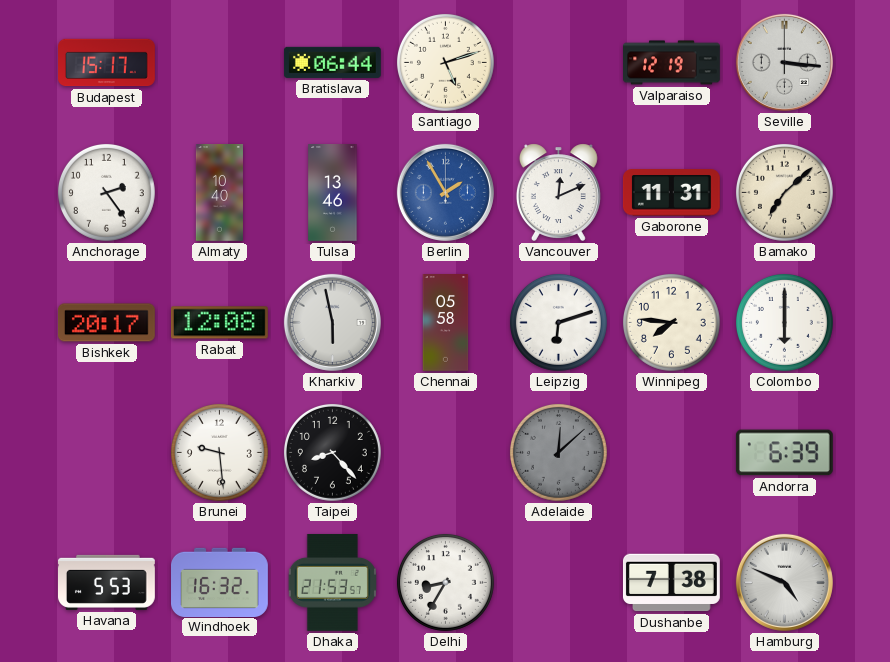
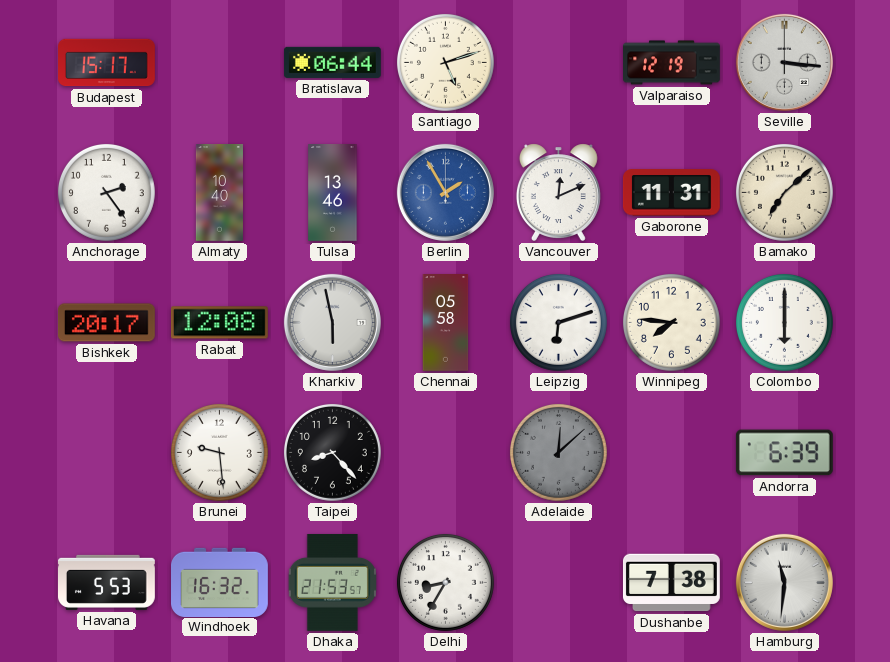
Hamburg: 4:49 -> 11:31 (784, 582)
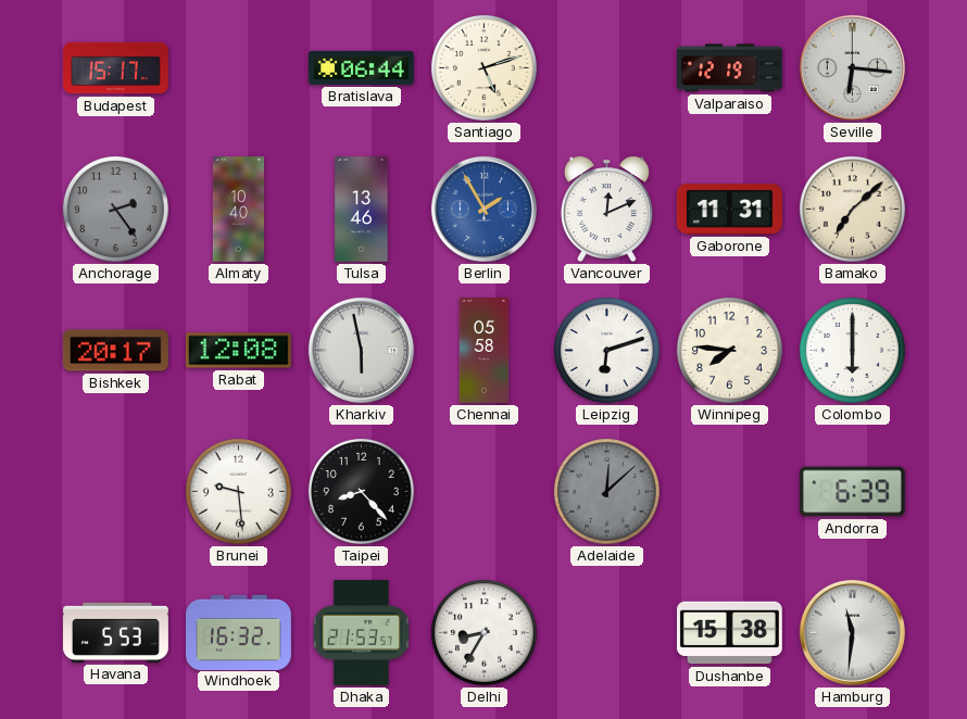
Seville: 3:16 -> 6:16 (852, 67)
Anchorage dial: white -> grey (115, 209)
Dushanbe: 7:38 -> 15:38 (729, 633)
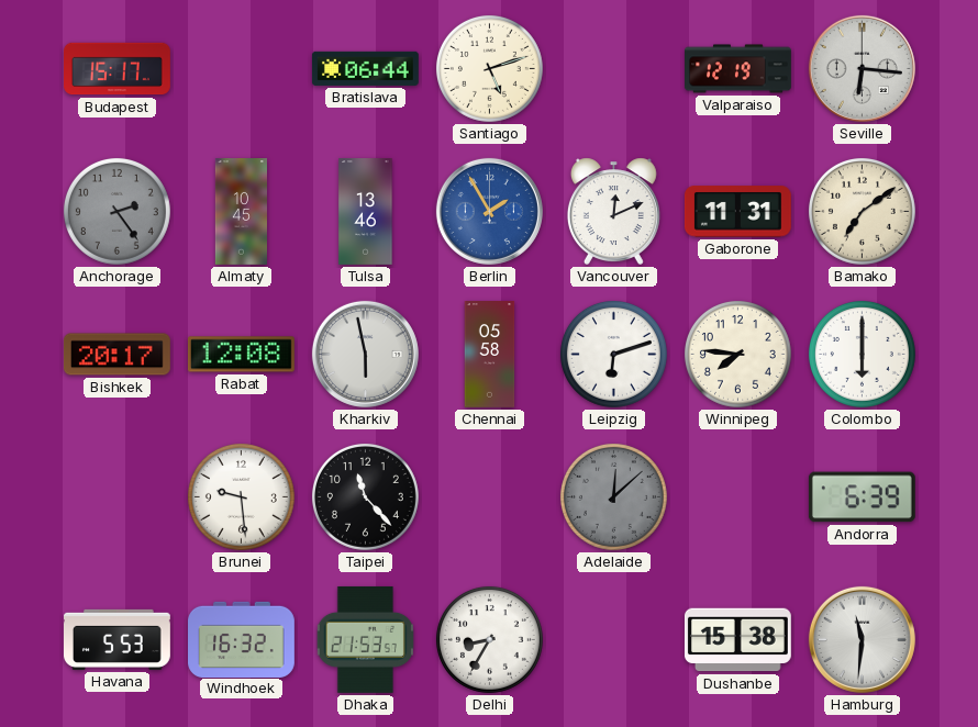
Almaty: 10:40 -> 10:45 (241, 212)
Bamako: 7:08 -> 7:09 (862, 211)
Taipei: 8:23 -> 11:23 (365, 496)
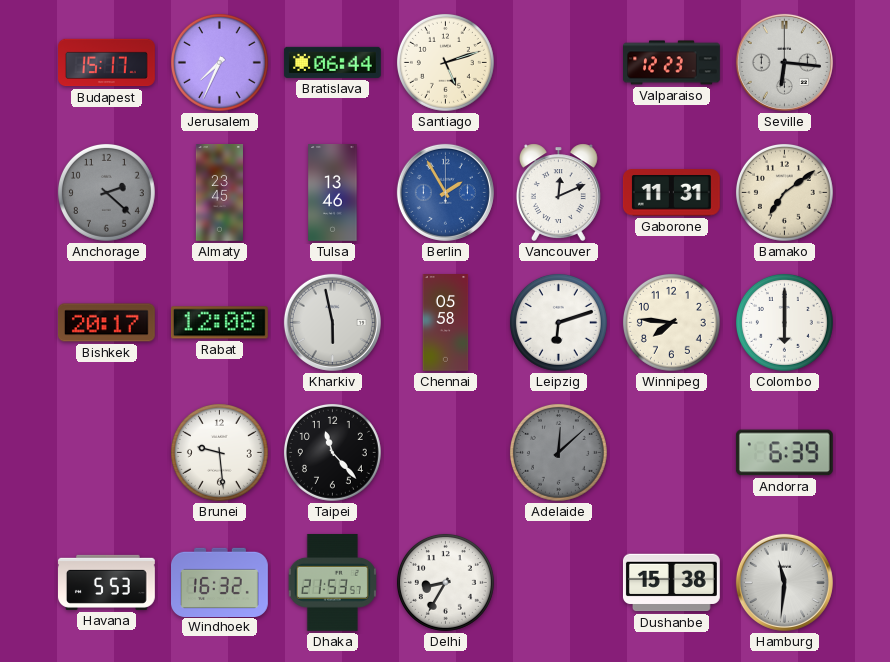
Jerusalem: none -> 7:34 (219, 62)
Valparaiso: 12:19 -> 12:23 (672, 63)
Anchorage: 2:24 -> 2:22 (106, 192)
Almaty: 10:45 -> 23:45 (219, 193)
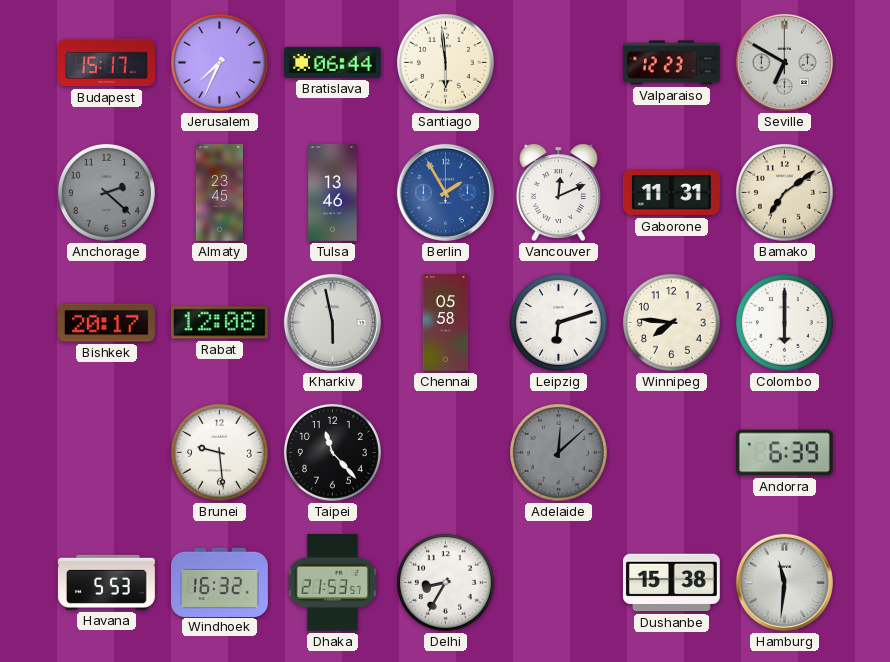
Santiago: 5:12 -> 5:59 (445, 62)
Seville: 6:16 -> 6:50 (784, 62)
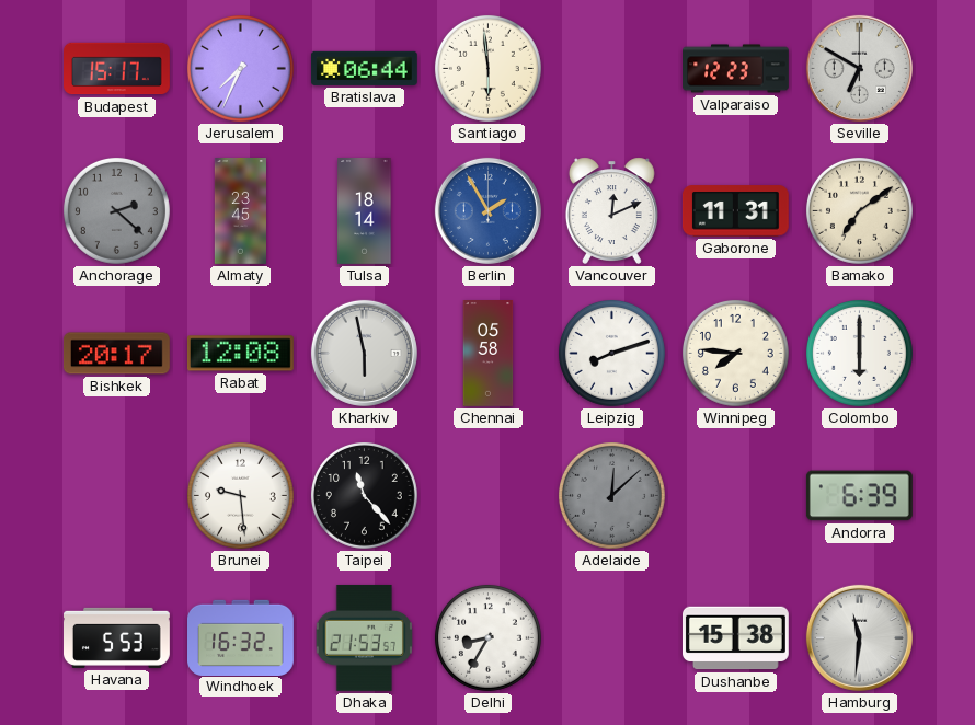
Tulsa: 13:46 -> 18:14 (365, 211)
Leipzig: 6:12 -> 8:12 (611, 353)
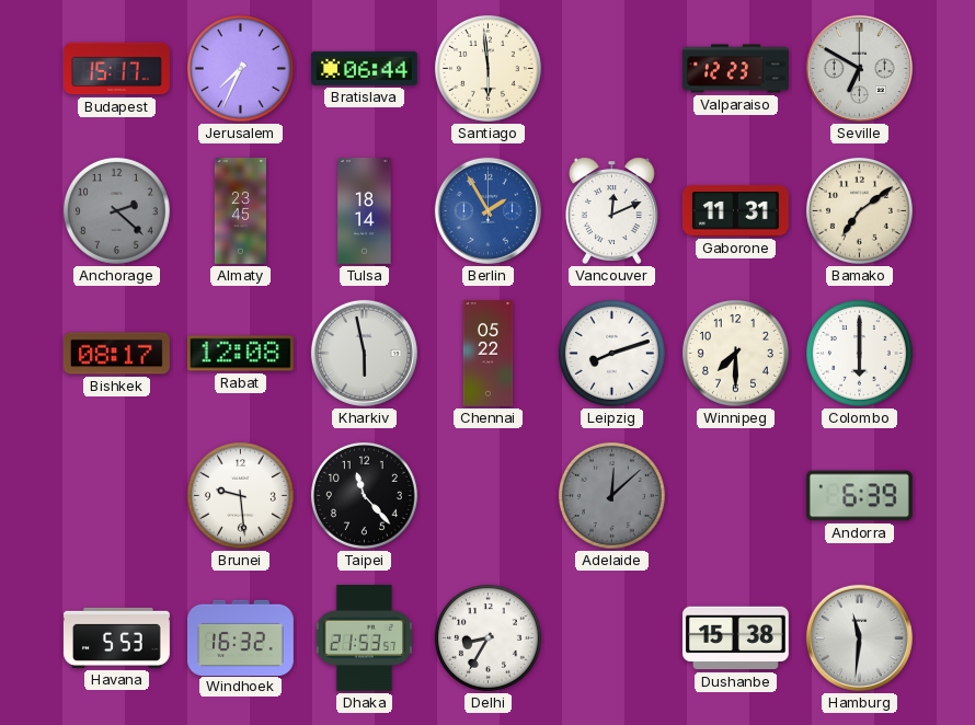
Bishkek: 20:17 -> 08:17 (116, 354)
Chennai: 05:58 -> 05:22 (489, 354)
Winnipeg: 7:46 -> 7:30 (735, 353)
